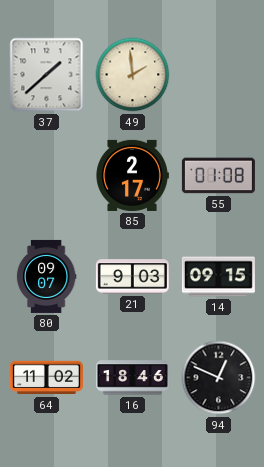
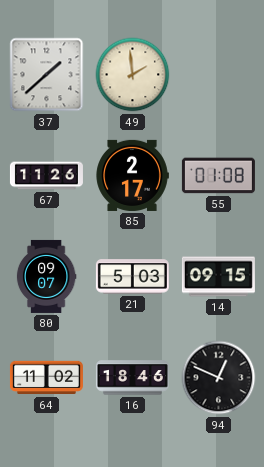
67: none -> 11:26 (46, 176)
21: 9:03 -> 5:03 (132, 277)
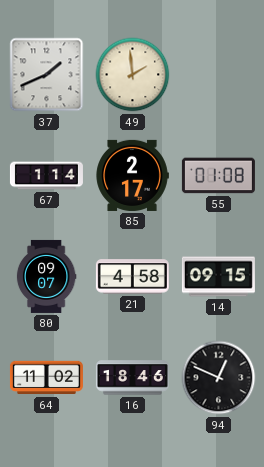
37: 1:38 -> 1:41 (47, 75)
67: 11:26 -> 1:14 (46, 176)
21: 5:03 -> 4:58 (132, 277)
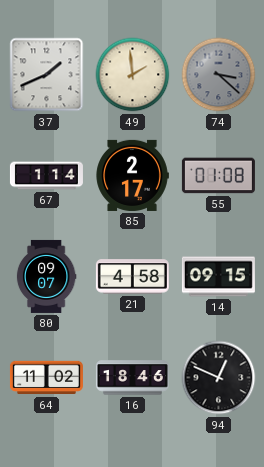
74: none -> 3:22 (219, 75)
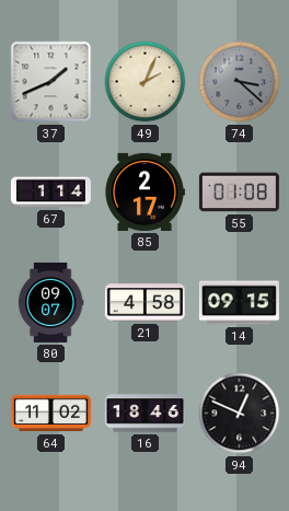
49: 1:59 -> 2:04 (146, 82)
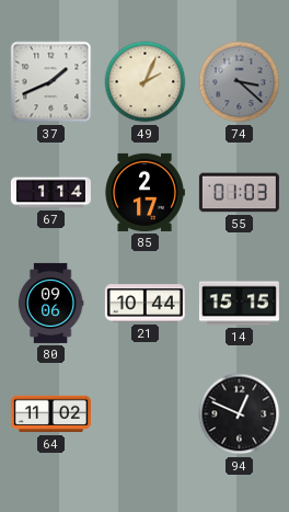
55: 01:08 -> 01:03 (239, 193)
80: 09:07 -> 09:06 (50, 303)
21: 4:58 -> 10:44 (144, 304)
14: 09:15 -> 15:15 (239, 304)
16: 18:46 -> none (144, 414)
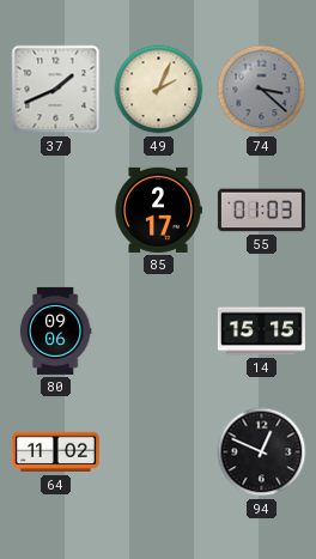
67: 1:14 -> none (50, 193)
21: 10:44 -> none (144, 304)
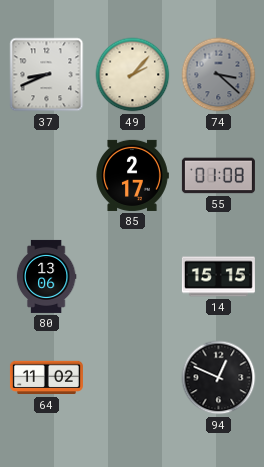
37: 1:41 -> 8:41 (47, 75)
49: 2:04 -> 2:07 (133, 75)
55: 01:03 -> 01:08 (218, 176)
80: 09:06 -> 13:06 (46, 276)
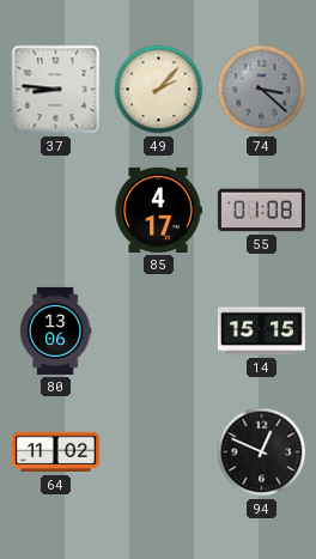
37: 8:41 -> 8:46 (56, 90)
85: 2:17 -> 4:17 (158, 209)
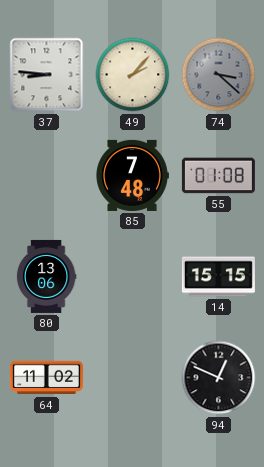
85: 4:17 -> 7:48 (132, 175)
